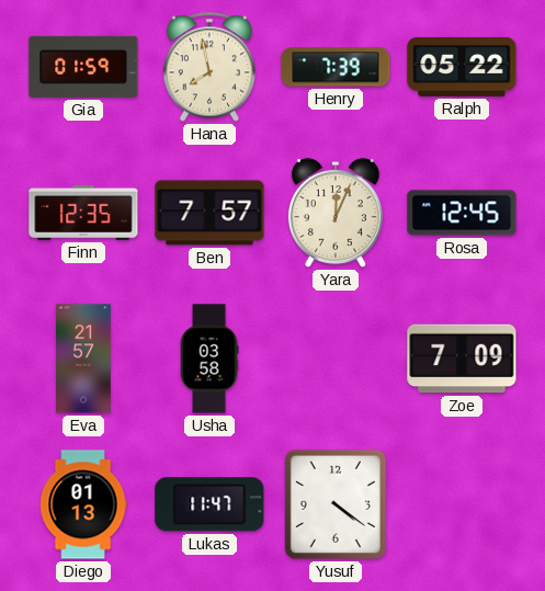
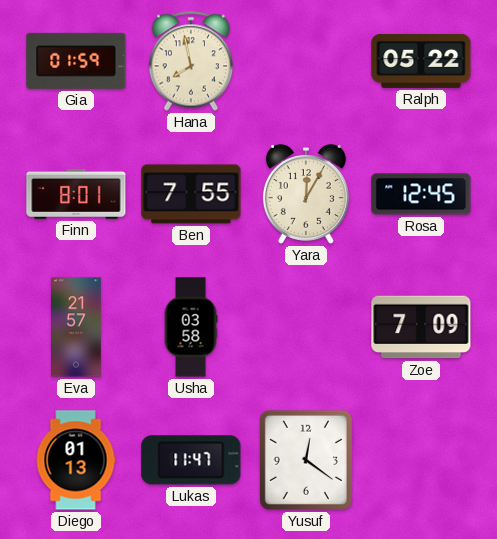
Henry: 7:39 -> none (336, 67)
Finn: 12:35 -> 8:01 (76, 194)
Ben: 7:57 -> 7:55 (191, 194)
Yara: 12:04 -> 12:05 (306, 194)
Yusuf: 4:21 -> 12:21 (306, 460)
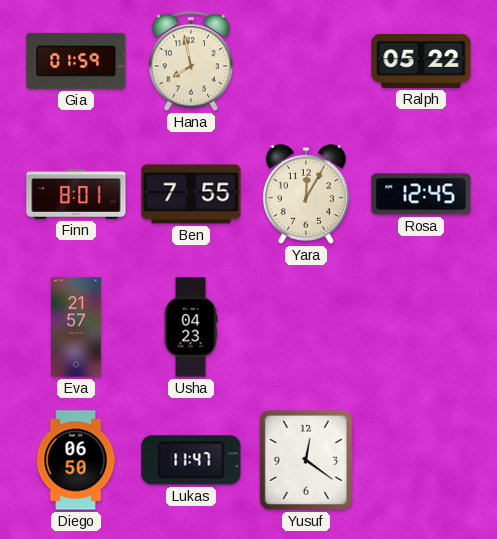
Usha: 03:58 -> 04:23 (191, 327)
Zoe: 7:09 -> none (421, 327)
Diego: 01:13 -> 06:50 (76, 460)
